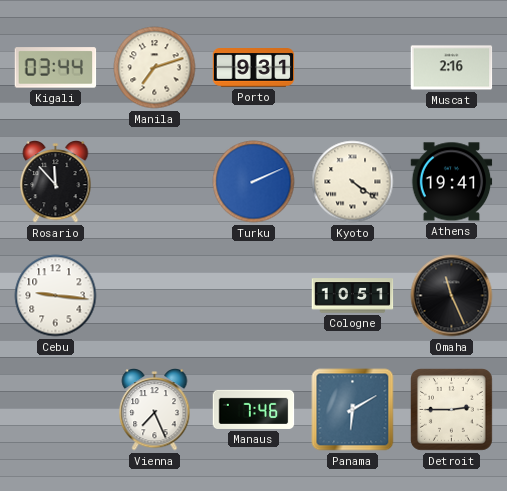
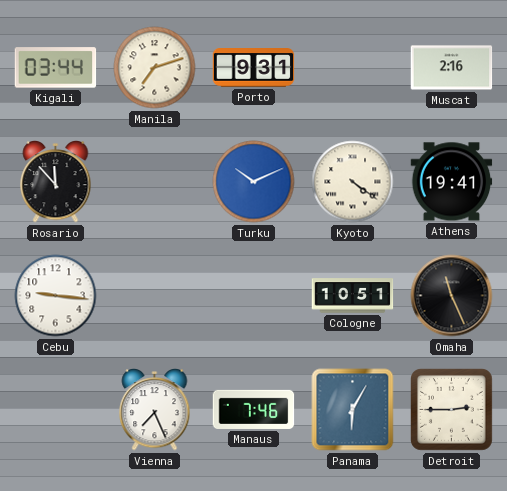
Turku: 2:11 -> 10:11 (254, 182)
Panama: 6:10 -> 6:05 (353, 410)
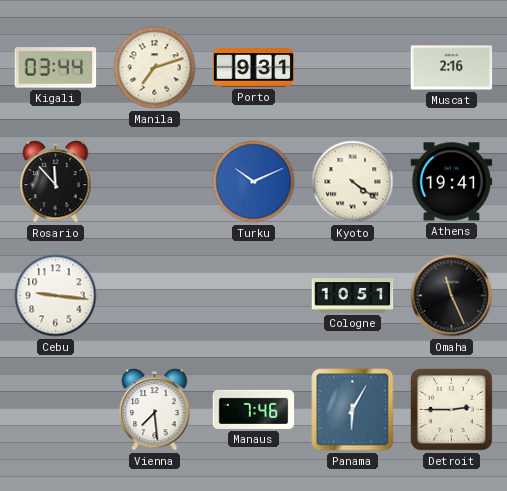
Vienna: 7:26 -> 7:29 (155, 410)
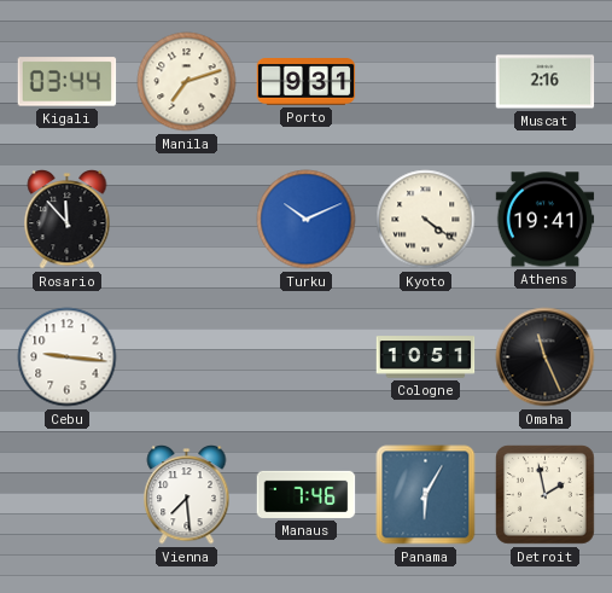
Detroit: 2:45 -> 1:58 (546, 495)
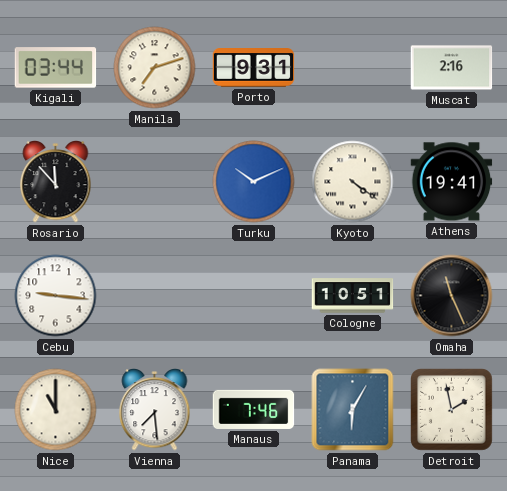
Nice: none -> 11:00 (56, 410)
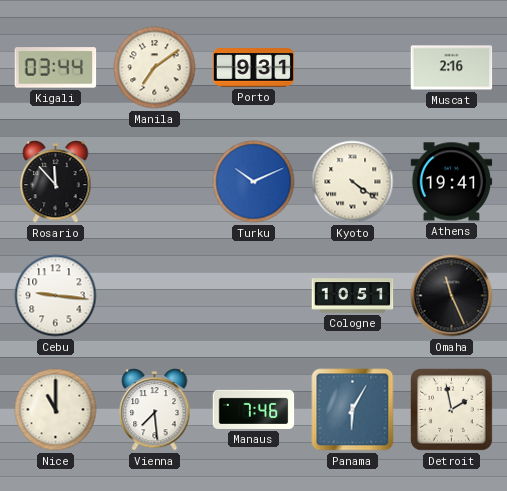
Manila: 7:12 -> 7:09 (155, 68)
